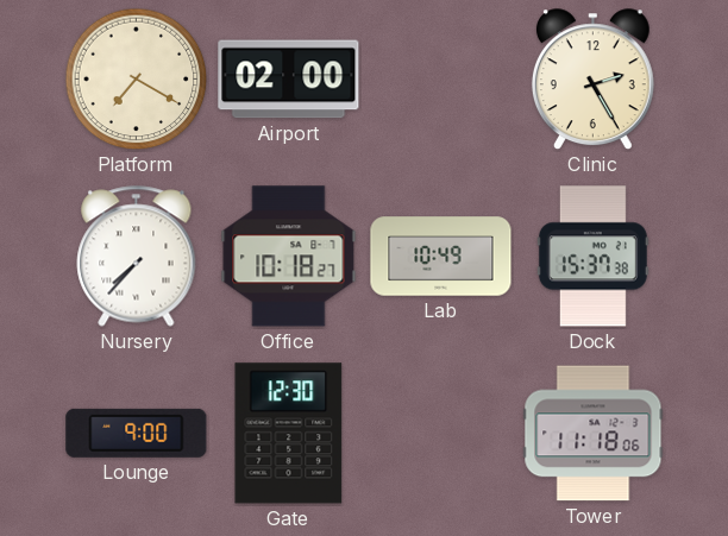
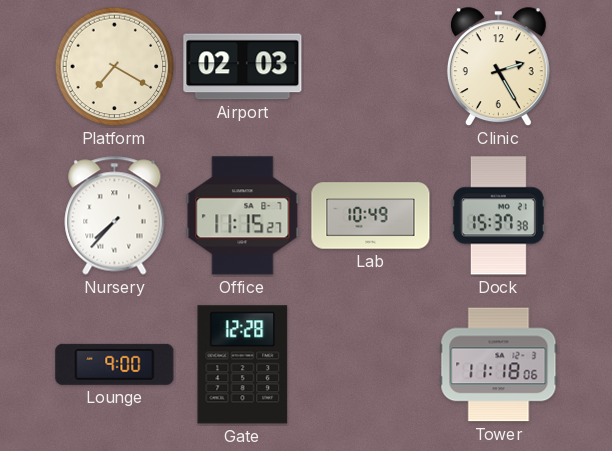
Airport: 02:00 -> 02:03 (243, 67)
Office: 10:18 -> 11:15 (243, 216)
Gate: 12:30 -> 12:28 (243, 365)
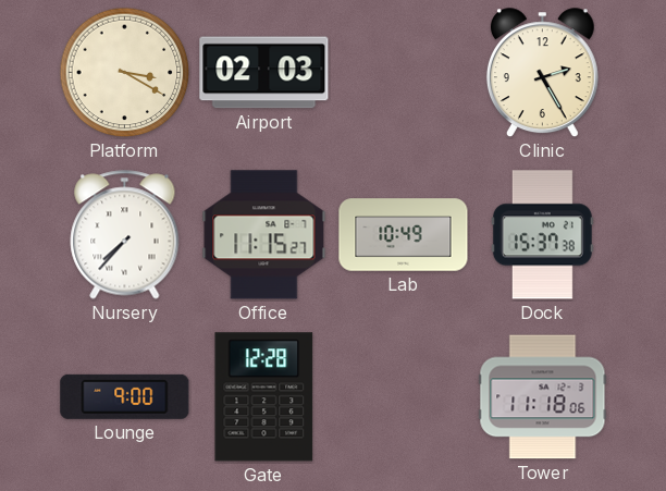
Platform: 7:20 -> 3:20 (125, 73)
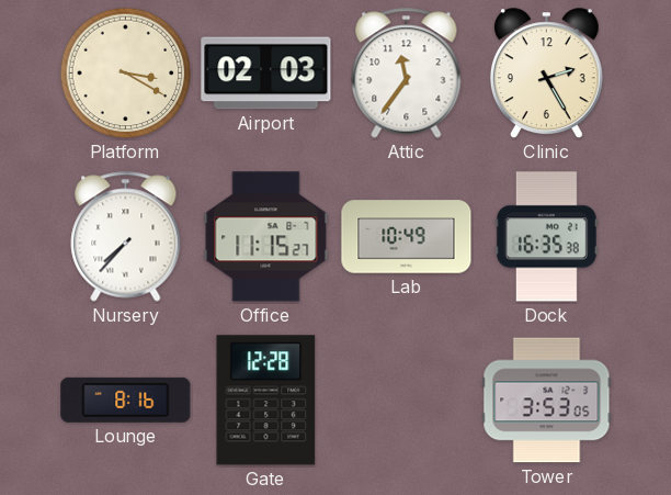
Attic: none -> 11:36 (407, 74)
Dock: 15:37 -> 16:35 (546, 237)
Lounge: 9:00 -> 8:16 (126, 400)
Tower: 11:18 -> 3:53 (547, 401)
